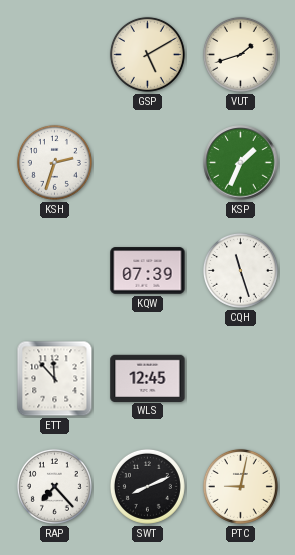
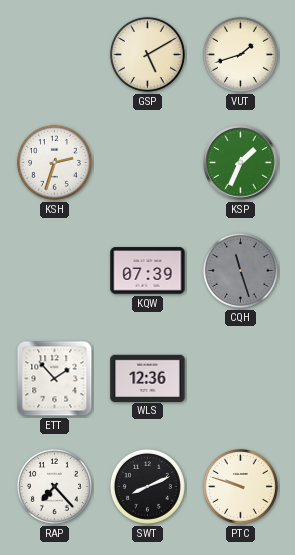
CQH dial: white -> grey (240, 270)
ETT: 11:53 -> 1:53 (55, 379)
WLS: 12:45 -> 12:36 (148, 378)
PTC: 9:02 -> 9:48 (240, 486)
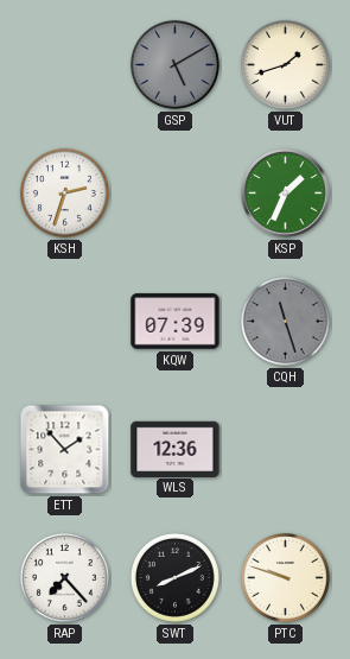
GSP dial: cream -> grey (174, 64)
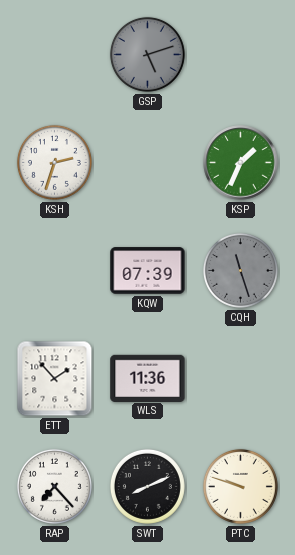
GSP: 5:10 -> 5:12 (147, 54)
VUT: 1:42 -> none (285, 64)
WLS: 12:36 -> 11:36 (148, 378)
